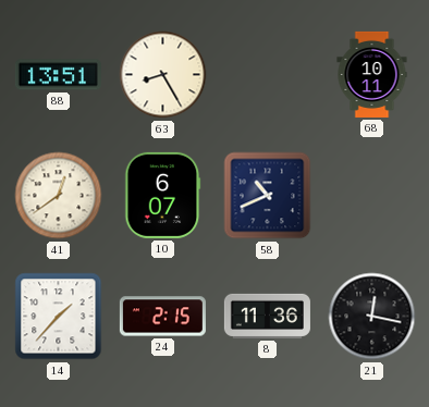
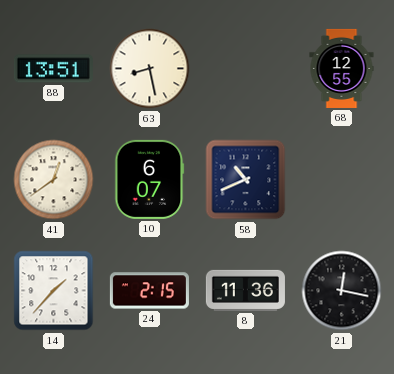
63: 8:25 -> 8:28 (150, 69)
68: 10:11 -> 12:55 (342, 68)
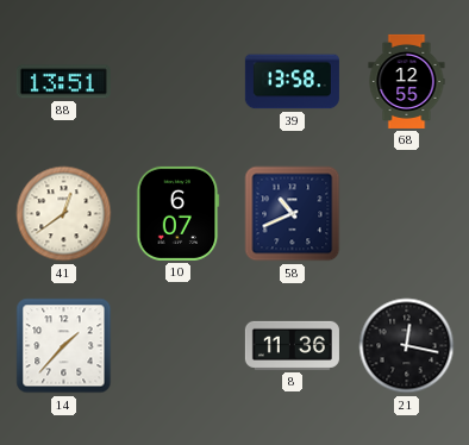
63: 8:28 -> none (150, 69)
39: none -> 13:58 (292, 82)
24: 2:15 -> none (149, 291)
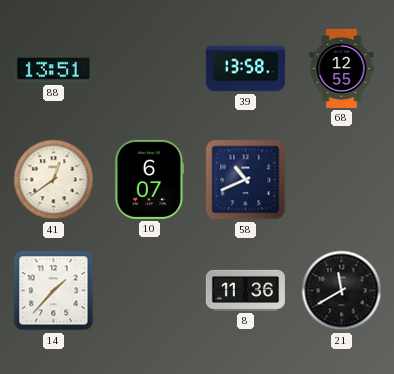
21: 12:17 -> 11:40 (342, 291)
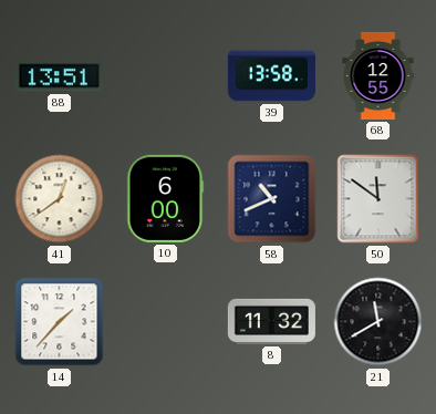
10: 6:07 -> 6:00 (166, 198)
50: none -> 11:51 (378, 199)
8: 11:36 -> 11:32 (271, 321)
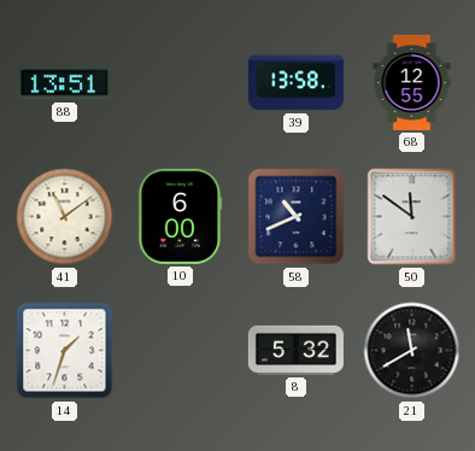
41: 12:39 -> 11:09 (65, 217)
14: 1:37 -> 1:33 (65, 351)
8: 11:32 -> 5:32 (295, 350)
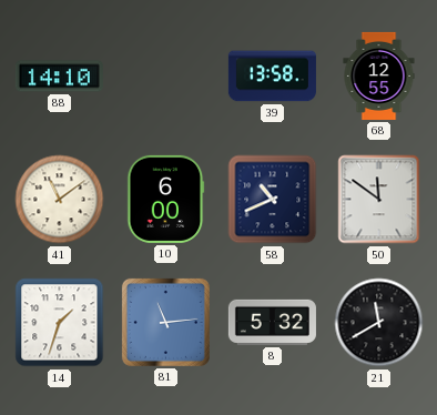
88: 13:51 -> 14:10 (59, 77)
81: none -> 11:14 (165, 322)
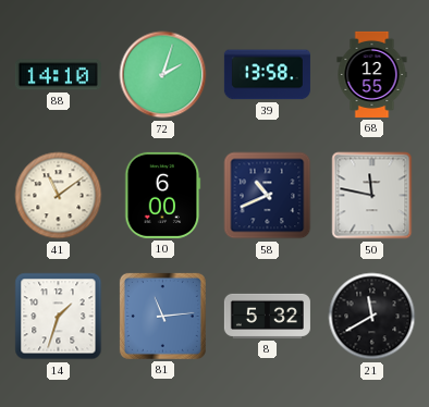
72: none -> 2:03 (163, 75)
50: 11:51 -> 11:47 (372, 196)
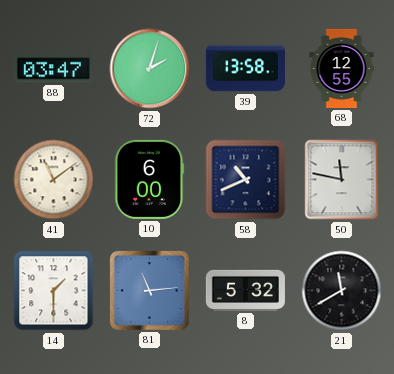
88: 14:10 -> 03:47 (53, 69)
14: 1:33 -> 1:30 (54, 291)
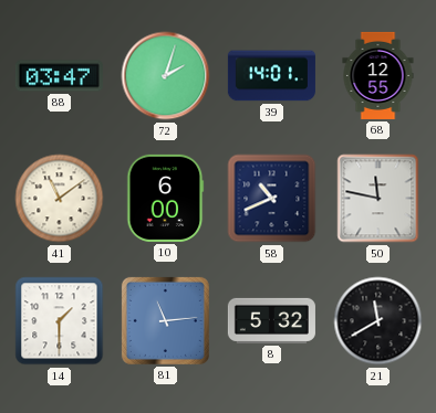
39: 13:58 -> 14:01 (271, 76)
